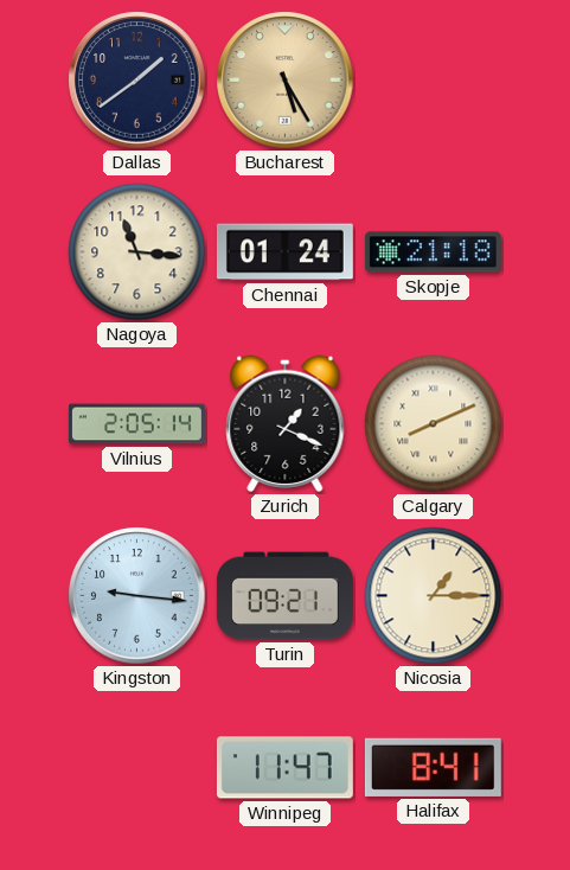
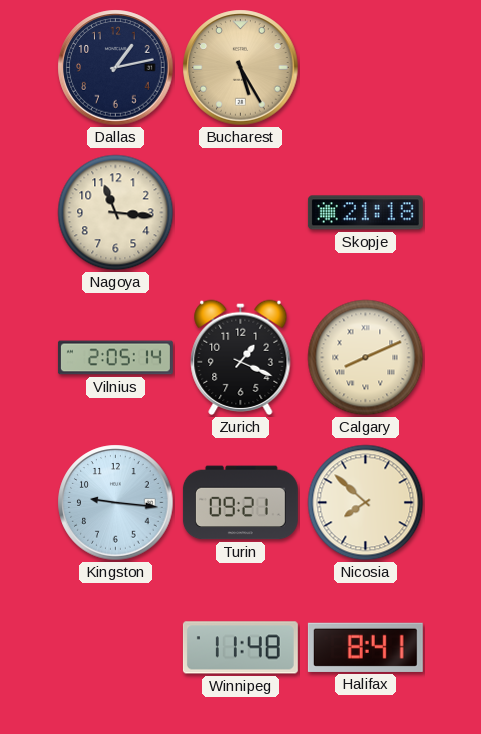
Dallas: 1:39 -> 1:13 (116, 68)
Chennai: 01:24 -> none (284, 252)
Nicosia: 1:15 -> 7:52 (366, 503)
Winnipeg: 11:47 -> 11:48 (240, 648)
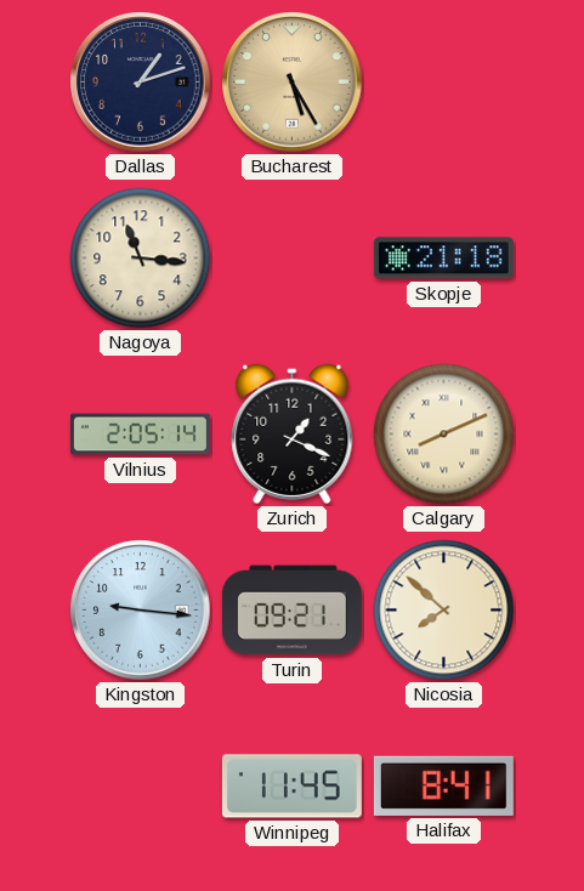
Dallas: 1:13 -> 1:12 (141, 83)
Winnipeg: 11:48 -> 11:45 (291, 787)
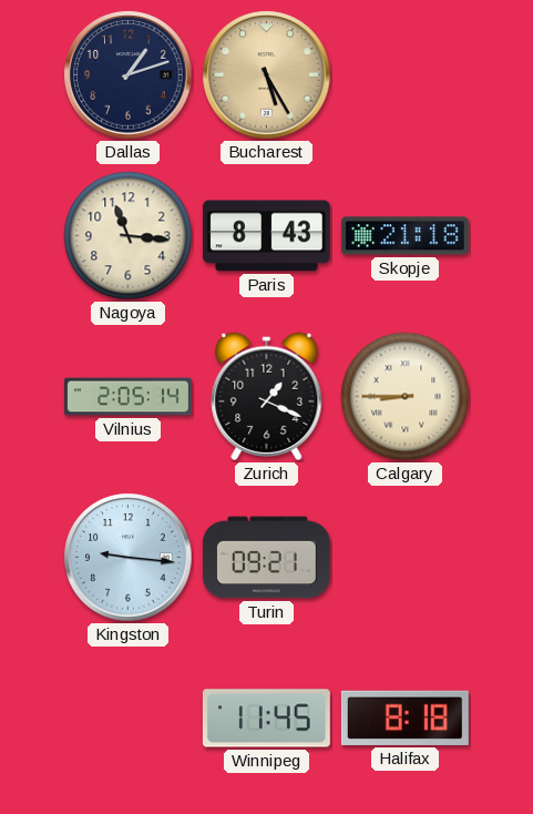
Paris: none -> 8:43 (266, 236)
Calgary: 8:11 -> 8:45 (406, 397)
Nicosia: 7:52 -> none (444, 611)
Halifax: 8:41 -> 8:18 (404, 718)
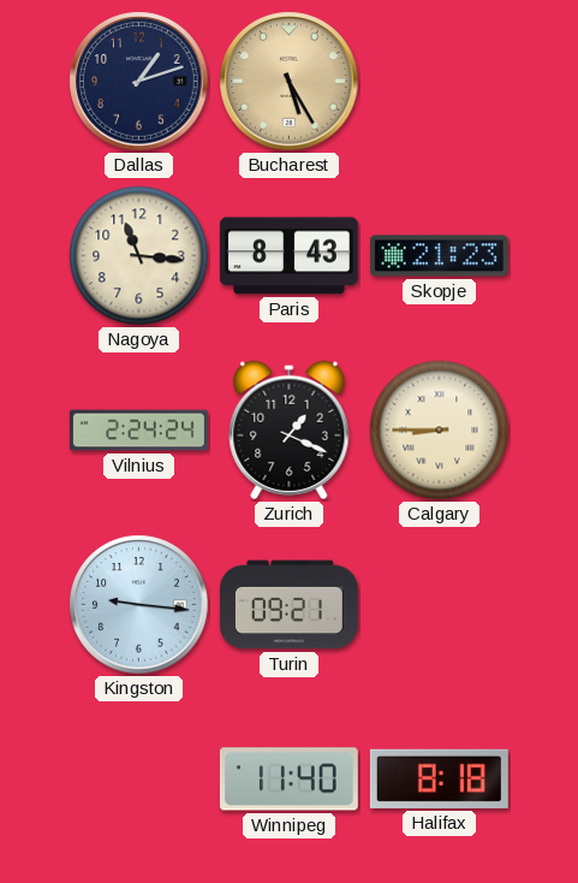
Skopje: 21:18 -> 21:23 (439, 256)
Vilnius: 2:05 -> 2:24 (138, 431)
Winnipeg: 11:45 -> 11:40 (288, 780)
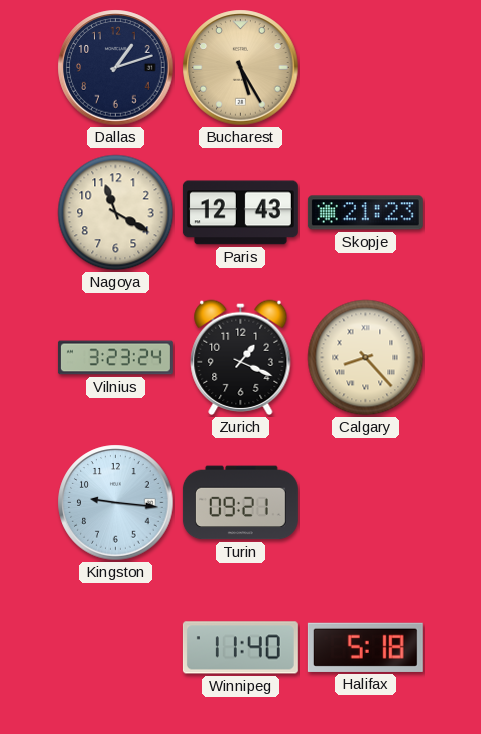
Nagoya: 11:16 -> 11:20 (116, 213)
Paris: 8:43 -> 12:43 (240, 213)
Vilnius: 2:24 -> 3:23 (115, 358)
Calgary: 8:45 -> 8:23 (366, 358)
Halifax: 8:18 -> 5:18 (365, 647)
